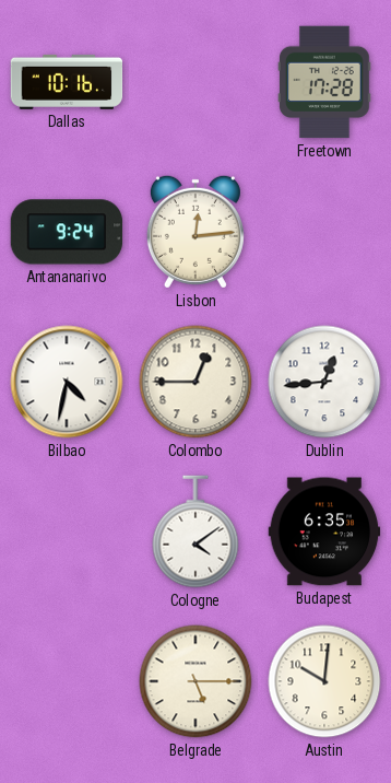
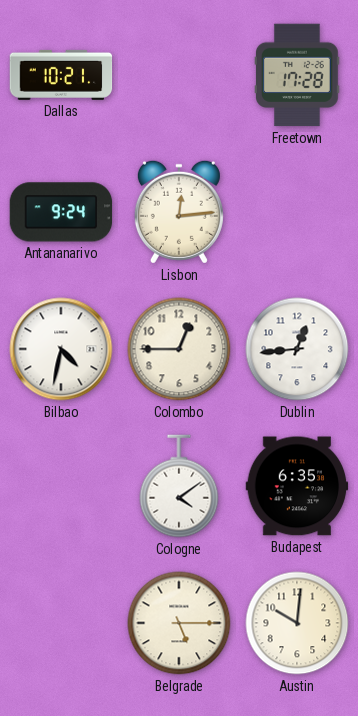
Dallas: 10:16 -> 10:21 (61, 75)
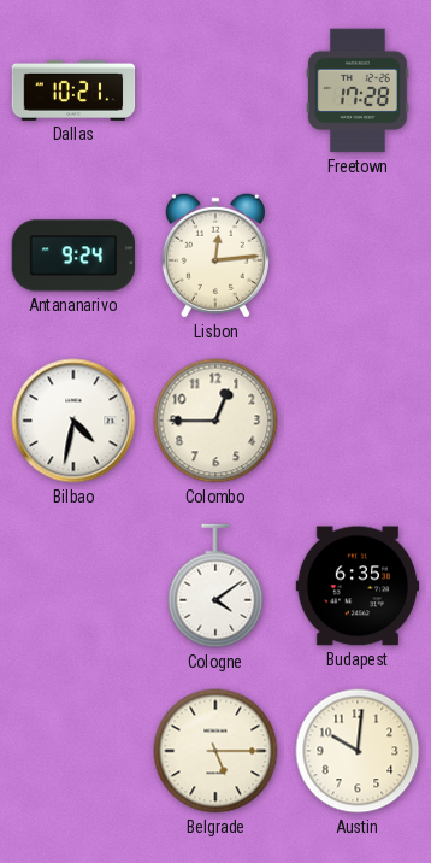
Dublin: 12:44 -> none (297, 349)
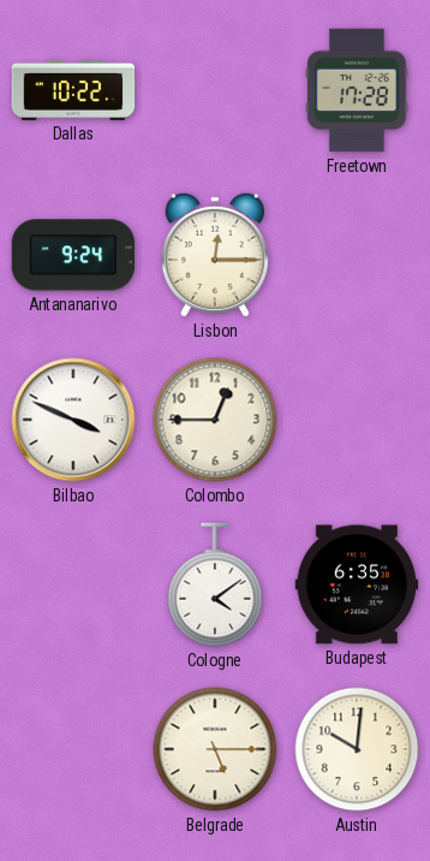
Dallas: 10:21 -> 10:22 (73, 90)
Lisbon: 12:14 -> 12:15 (215, 255)
Bilbao: 4:32 -> 3:49 (73, 420)
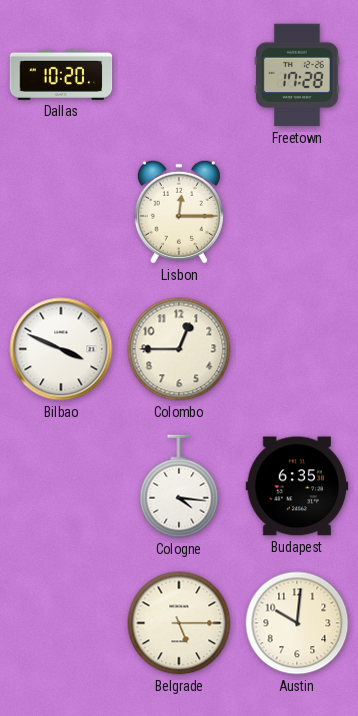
Dallas: 10:22 -> 10:20 (61, 75)
Antananarivo: 9:24 -> none (73, 255)
Cologne: 4:09 -> 4:16 (179, 486)
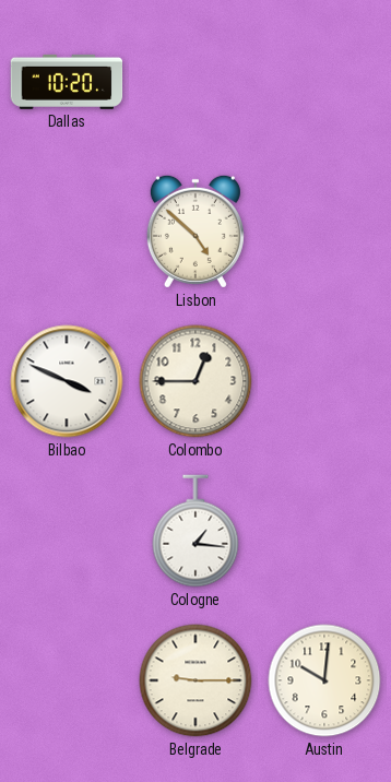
Freetown: 17:28 -> none (298, 75)
Lisbon: 12:15 -> 4:52 (195, 232)
Cologne: 4:16 -> 1:16 (195, 531)
Budapest: 6:35 -> none (297, 486)
Belgrade: 5:15 -> 9:15 (195, 680)
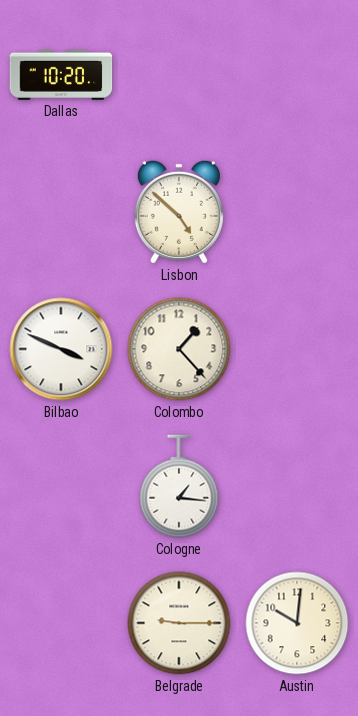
Colombo: 12:45 -> 1:23 (179, 349)
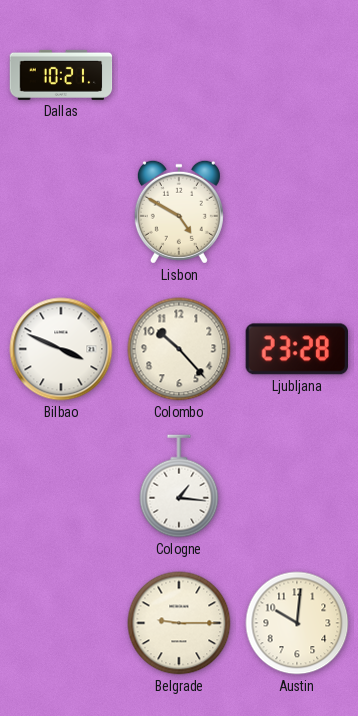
Dallas: 10:20 -> 10:21 (61, 75)
Lisbon: 4:52 -> 4:50 (179, 212)
Colombo: 1:23 -> 10:23 (179, 349)
Ljubljana: none -> 23:28 (296, 349)
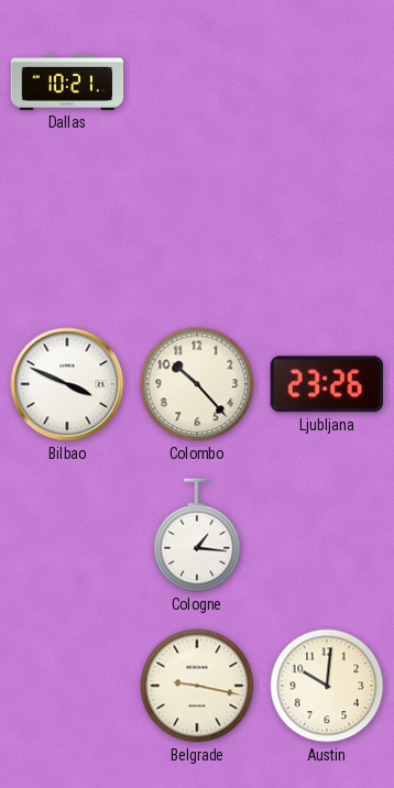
Lisbon: 4:50 -> none (179, 212)
Ljubljana: 23:28 -> 23:26 (326, 384)
Belgrade: 9:15 -> 9:17 (197, 686)
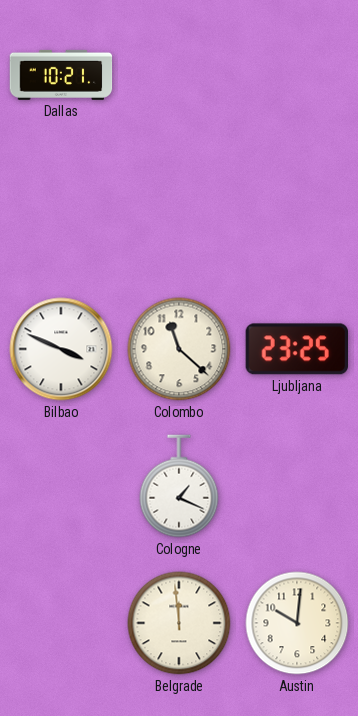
Colombo: 10:23 -> 11:22 (179, 349)
Ljubljana: 23:26 -> 23:25 (296, 349)
Cologne: 1:16 -> 1:19 (179, 486)
Belgrade: 9:17 -> 11:59 (179, 623)
